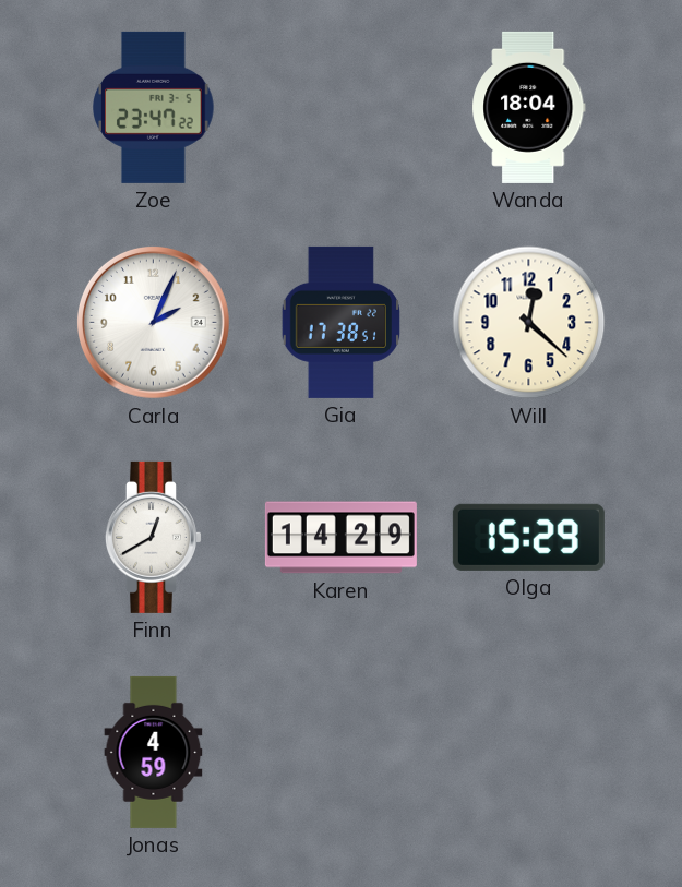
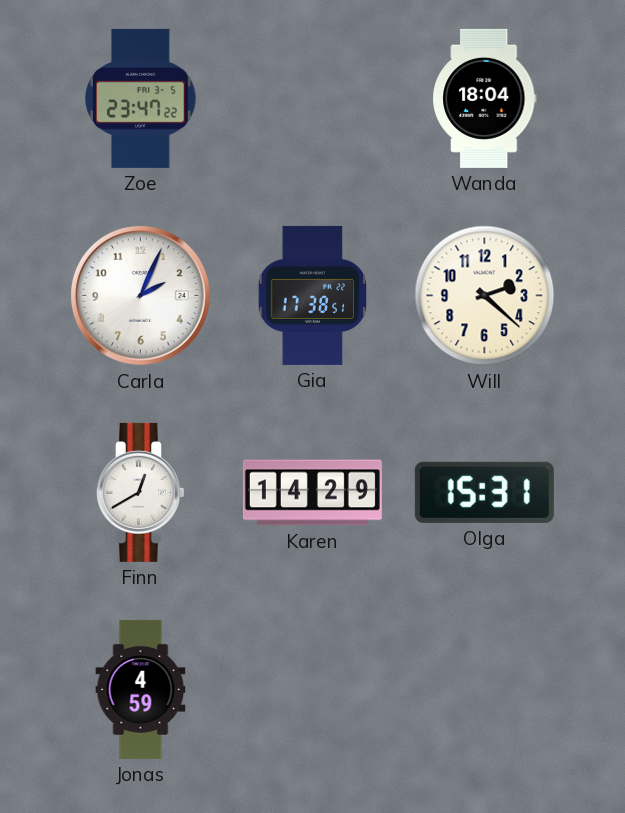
Will: 12:22 -> 2:22 (485, 296)
Olga: 15:29 -> 15:31 (484, 492)
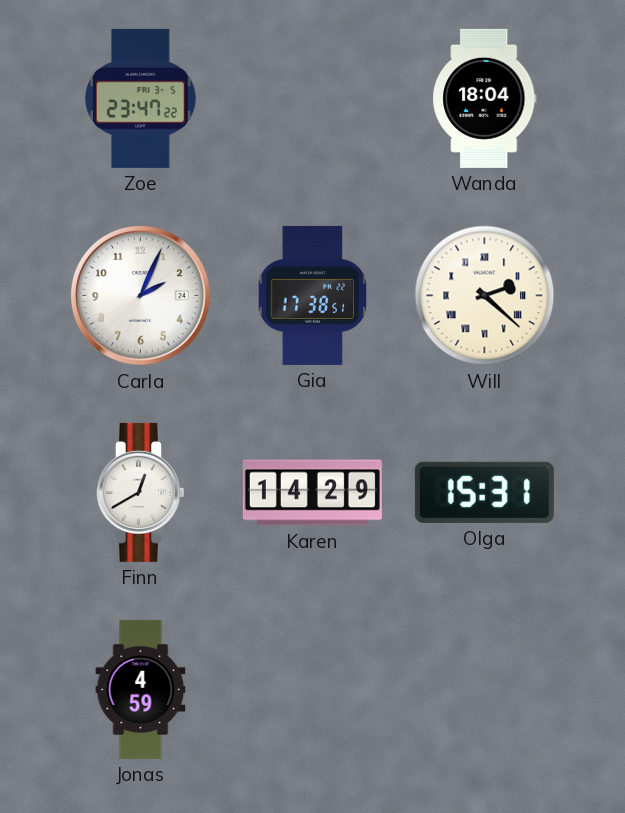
Will numerals: Arabic -> Roman (485, 296)
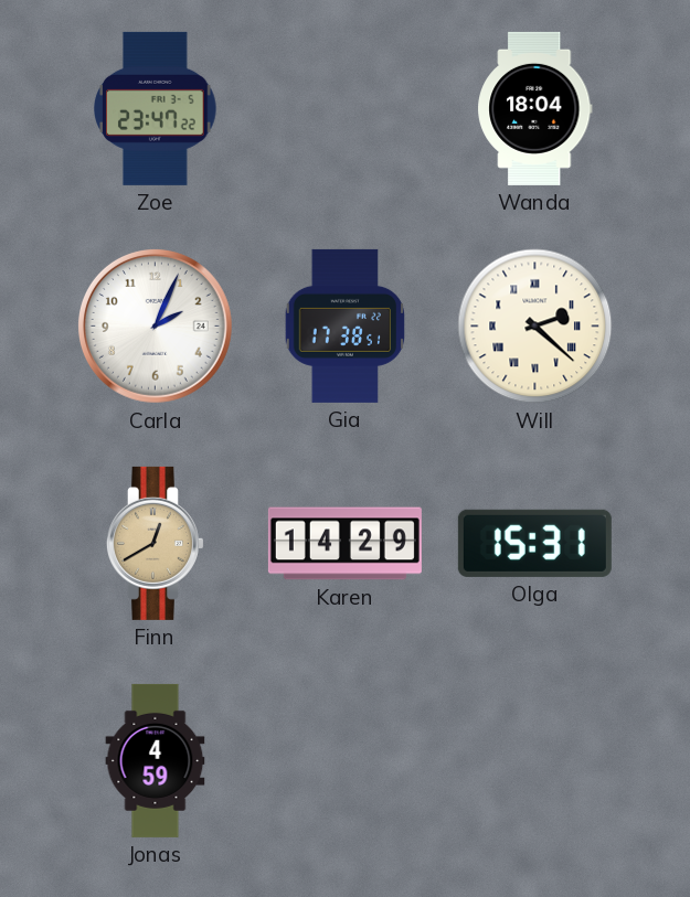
Finn dial: white -> champagne (155, 543)
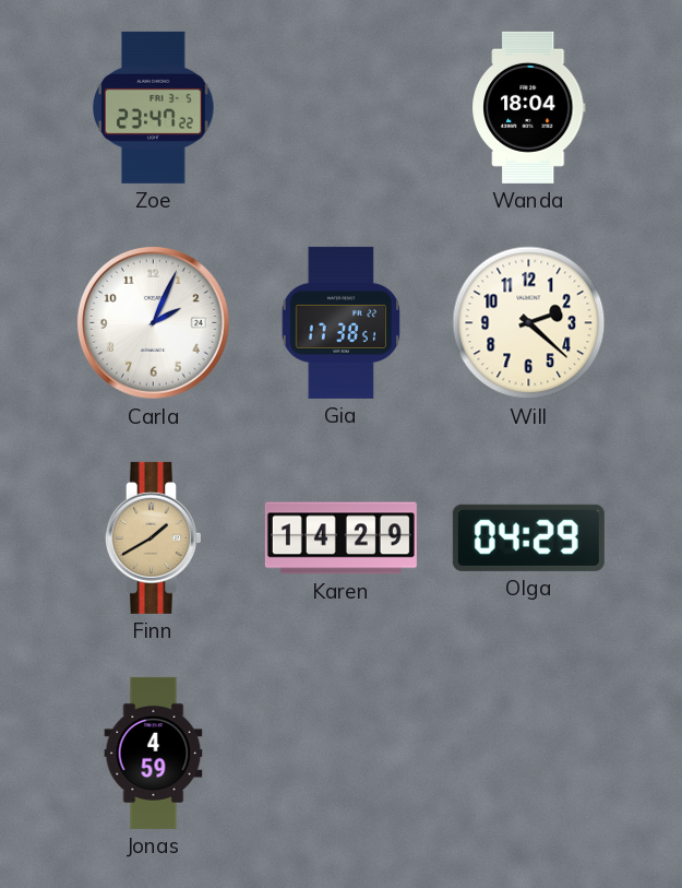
Will numerals: Roman -> Arabic (529, 323)
Finn: 12:40 -> 1:40 (153, 537)
Olga: 15:31 -> 04:29 (528, 537)
